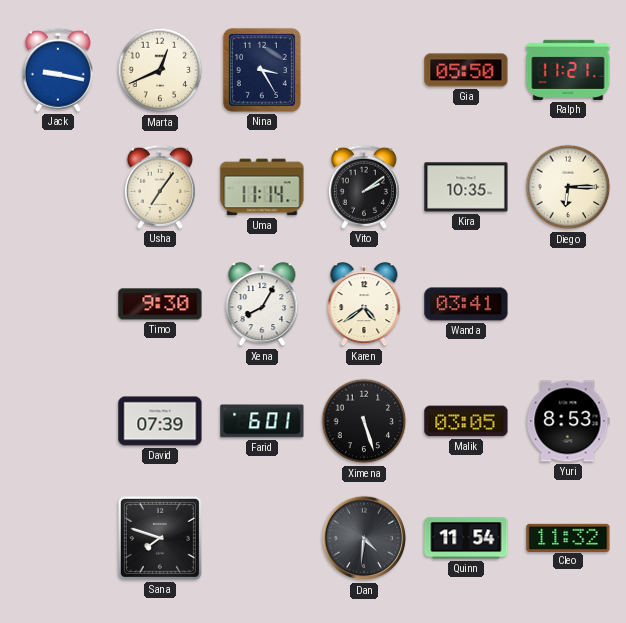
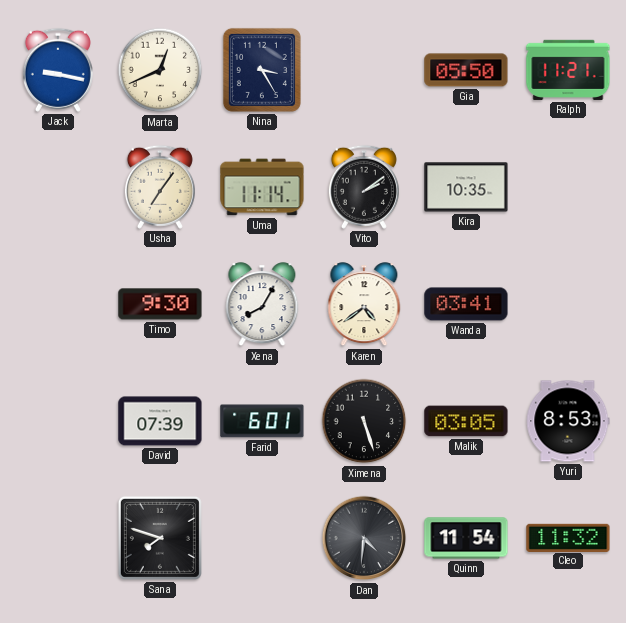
Diego: 6:15 -> none (568, 187)
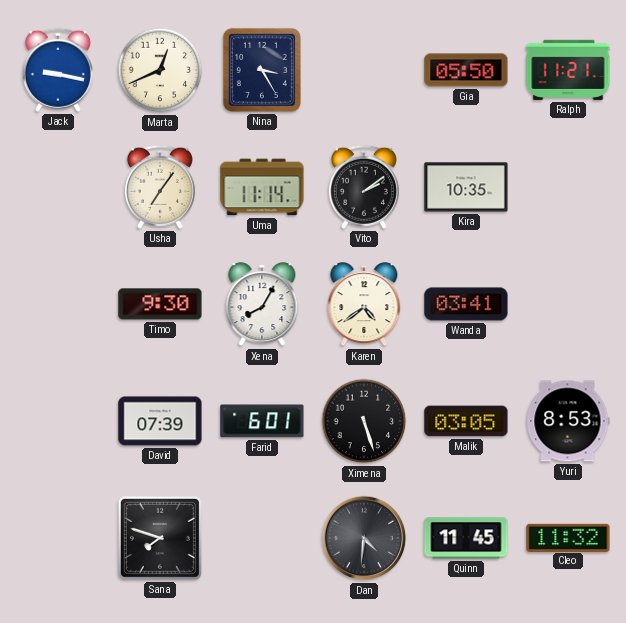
Quinn: 11:54 -> 11:45 (466, 538)
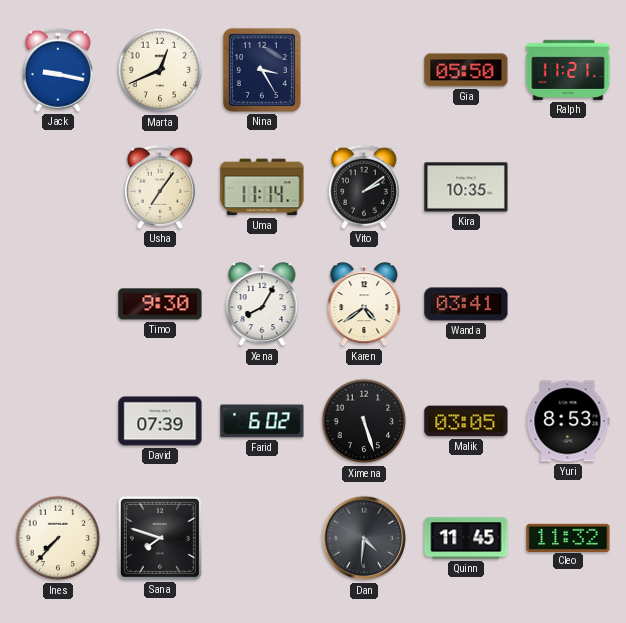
Farid: 6:01 -> 6:02 (262, 421)
Ines: none -> 7:37 (58, 538)
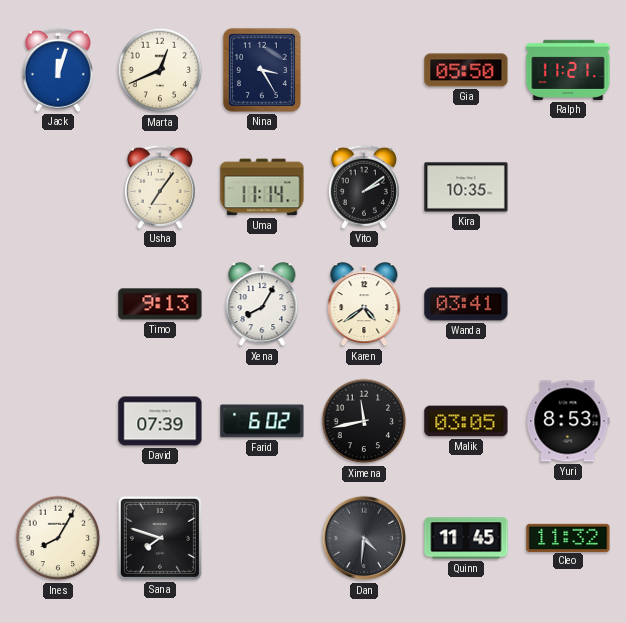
Jack: 9:17 -> 12:03 (58, 70)
Timo: 9:30 -> 9:13 (160, 304)
Ximena: 5:27 -> 11:43 (364, 421)
Ines: 7:37 -> 8:05 (58, 538)
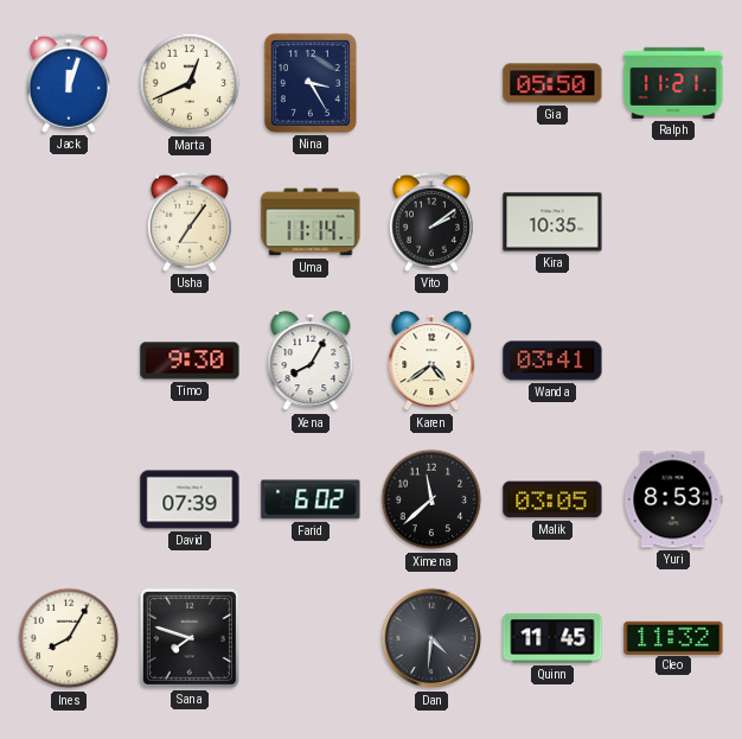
Timo: 9:13 -> 9:30 (190, 361)
Ximena: 11:43 -> 11:38 (431, 499)
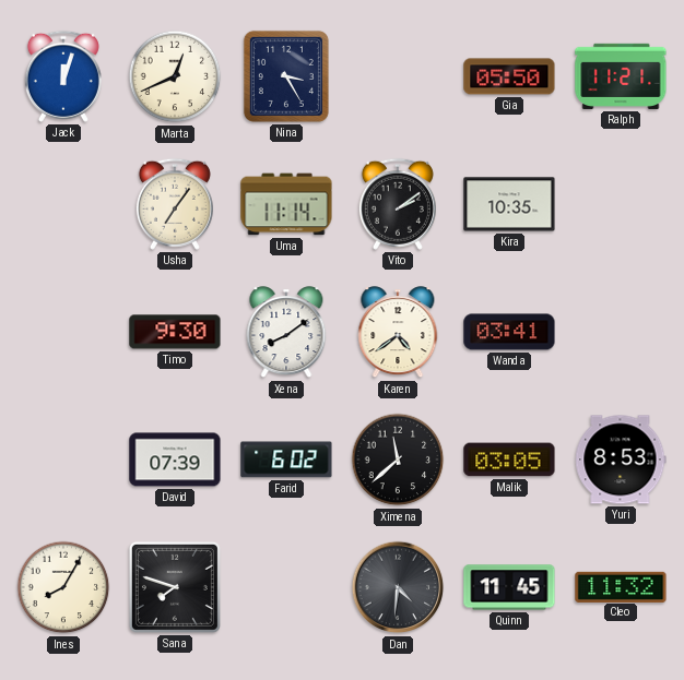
Xena: 8:05 -> 8:09 (286, 333)
